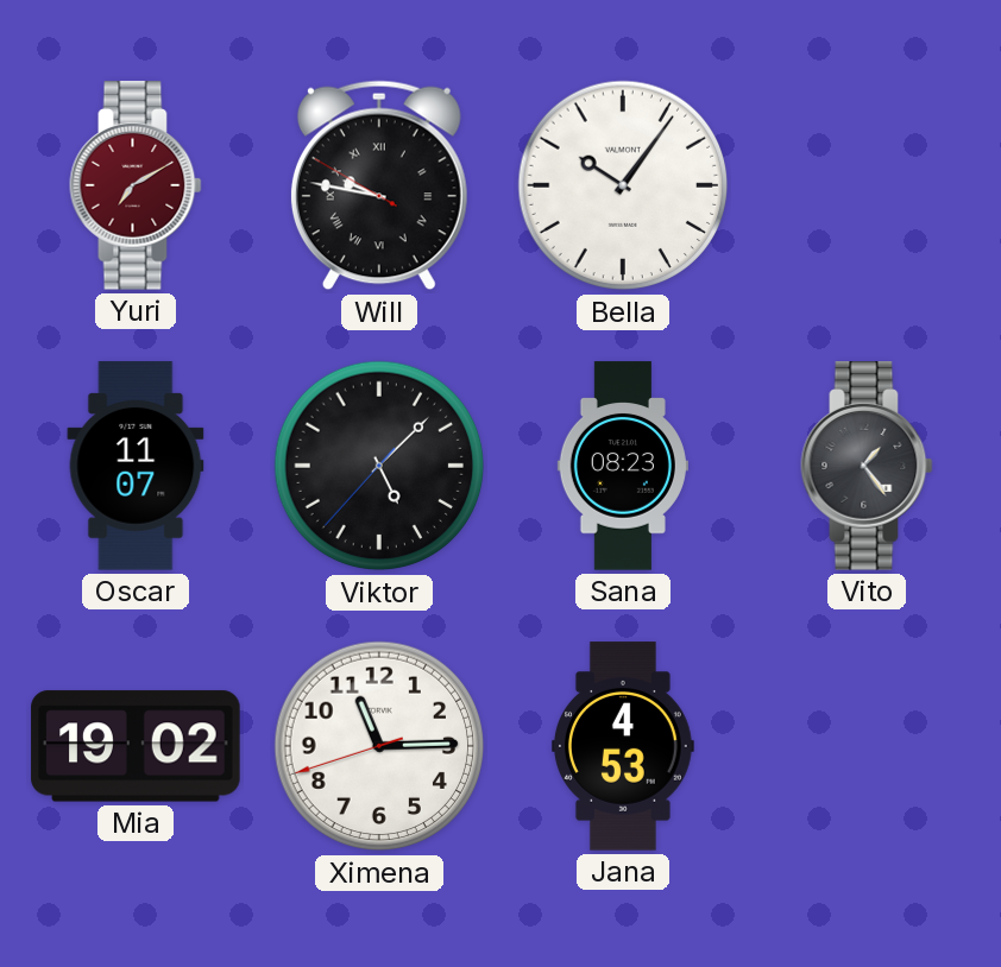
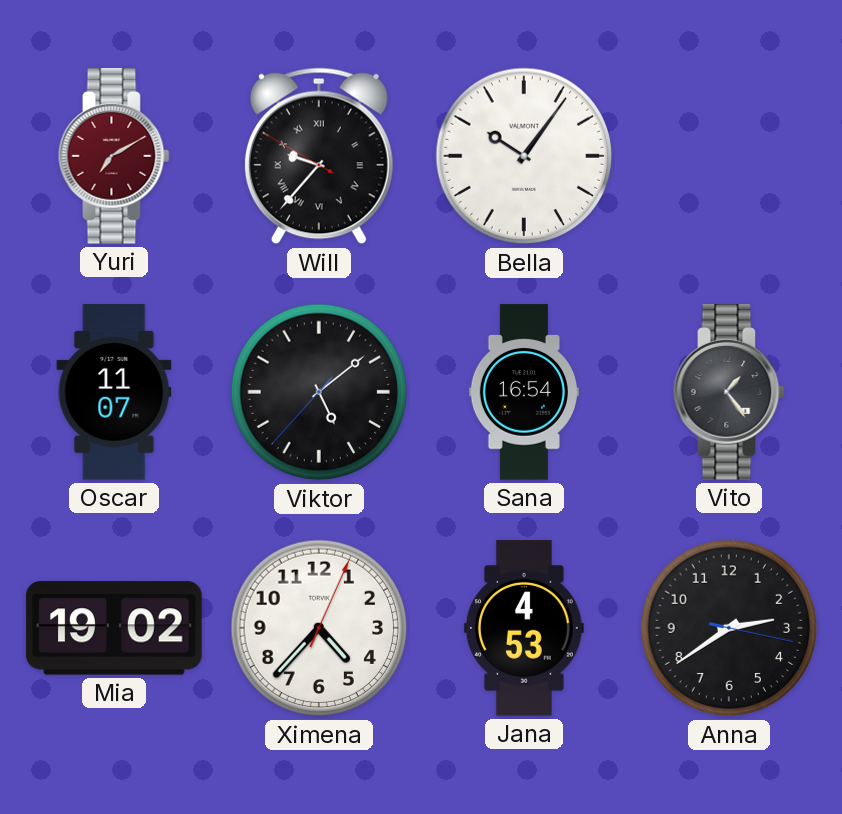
Will: 9:46 -> 9:36 (319, 156)
Viktor: 5:07 -> 5:08 (319, 392)
Sana: 08:23 -> 16:54 (524, 392)
Ximena: 11:14 -> 4:37 (319, 628)
Anna: none -> 2:39 (729, 628)
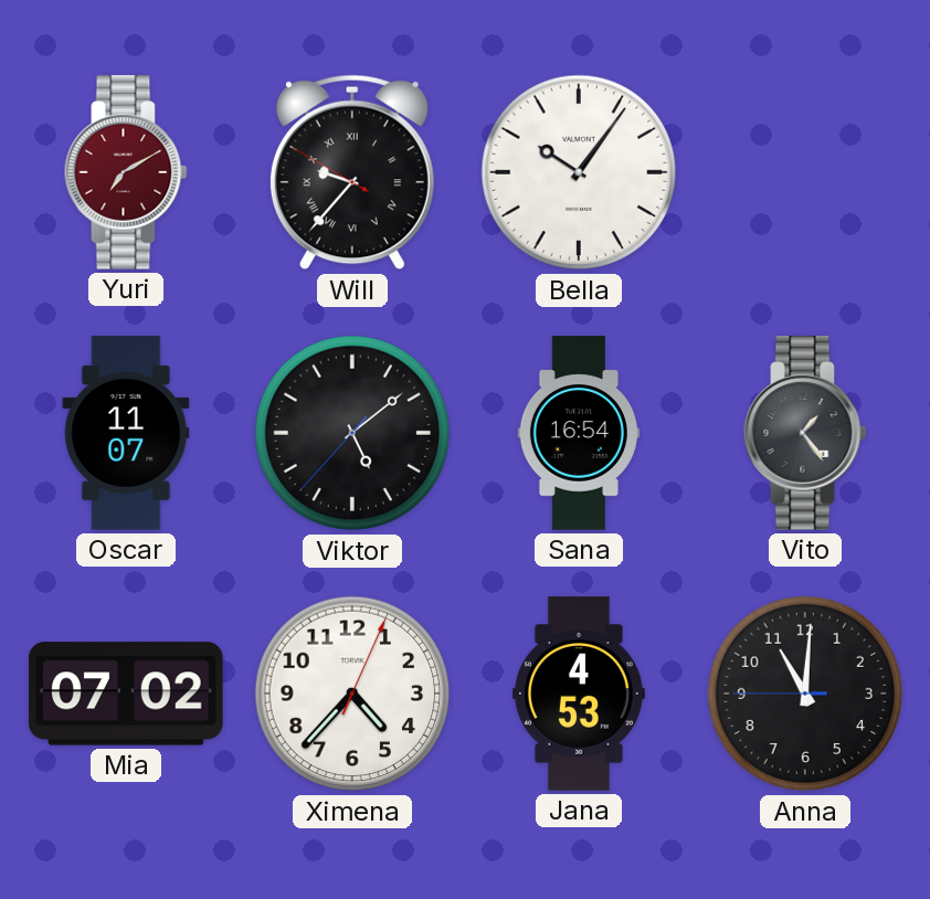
Mia: 19:02 -> 07:02 (126, 694)
Anna: 2:39 -> 11:00 (805, 694)
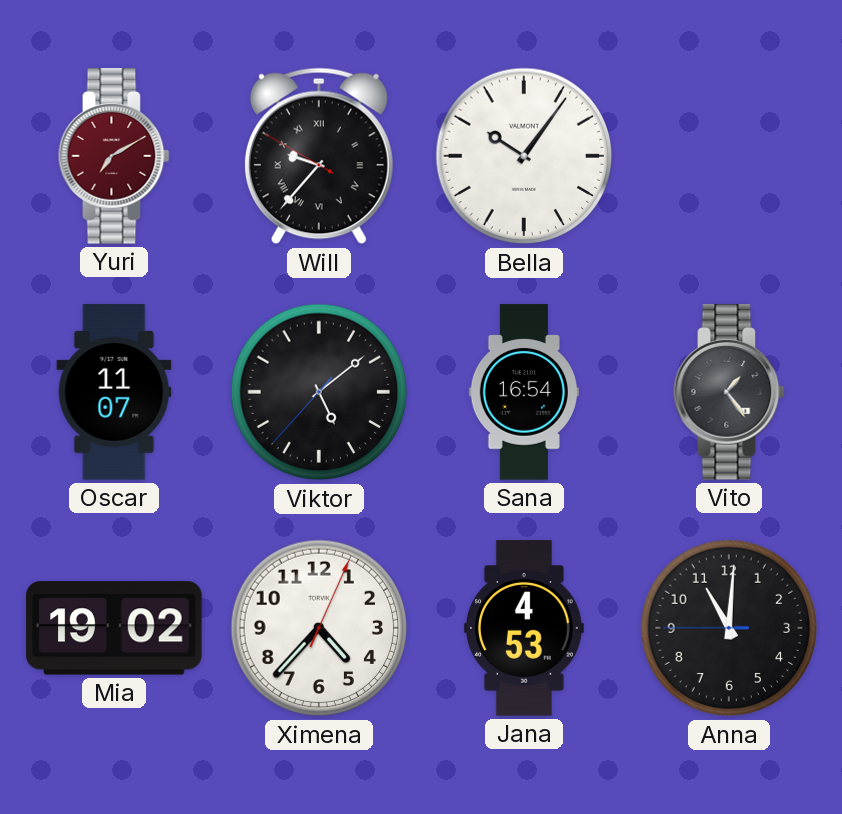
Mia: 07:02 -> 19:02 (114, 628)
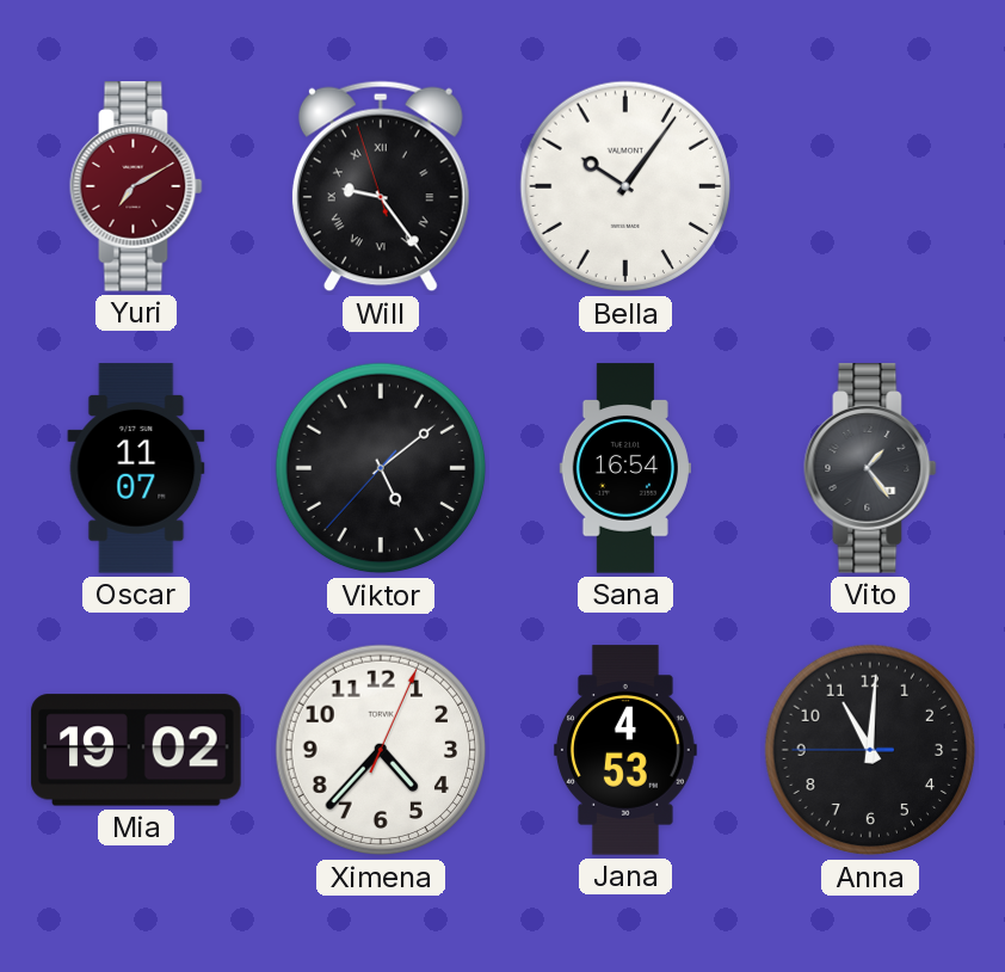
Will: 9:36 -> 9:23 (381, 186)
